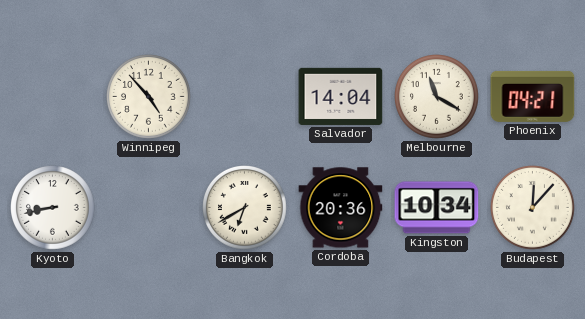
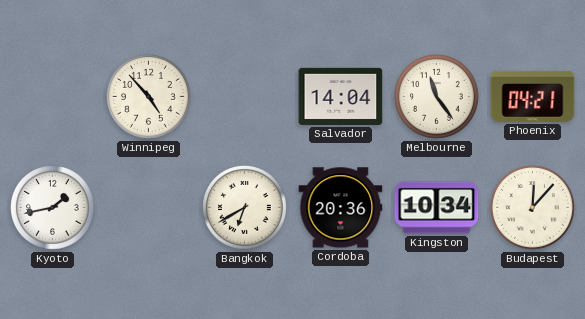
Melbourne: 11:20 -> 11:24 (437, 97)
Kyoto: 8:43 -> 1:43 (53, 208)
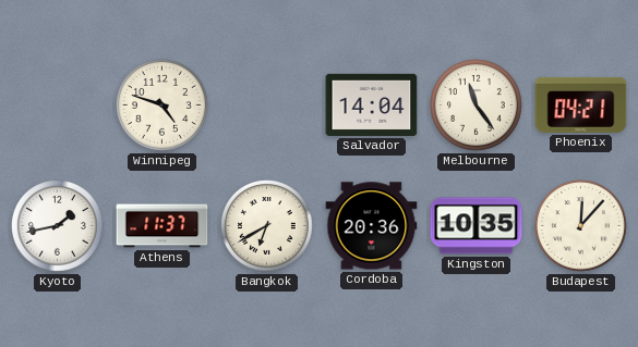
Winnipeg: 4:53 -> 4:48 (162, 106)
Athens: none -> 11:37 (162, 226)
Kingston: 10:34 -> 10:35 (477, 226)
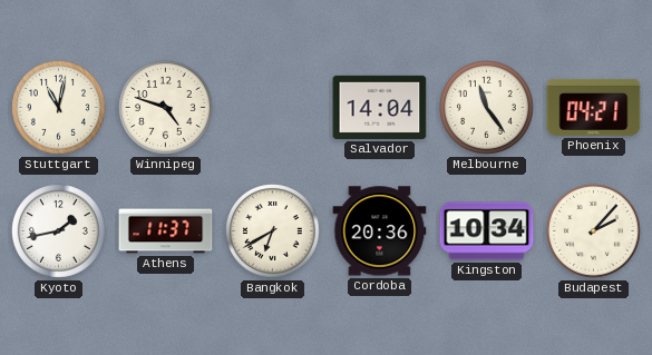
Stuttgart: none -> 11:02 (59, 108)
Kingston: 10:35 -> 10:34 (487, 231)
Budapest: 12:07 -> 2:07 (594, 231)
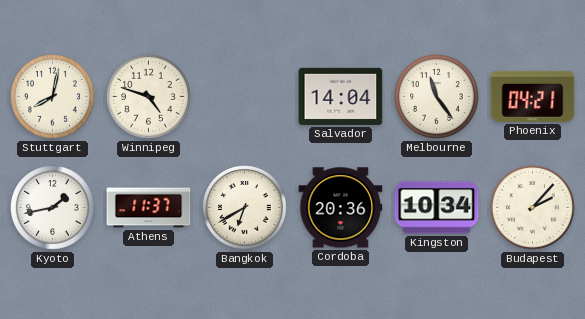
Stuttgart: 11:02 -> 8:02 (53, 97)
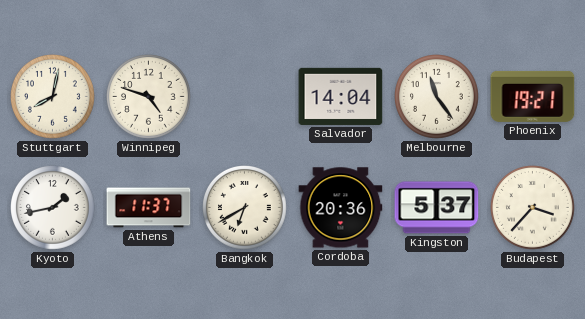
Phoenix: 04:21 -> 19:21 (533, 96)
Kingston: 10:34 -> 5:37 (437, 208)
Budapest: 2:07 -> 3:37 (533, 208)
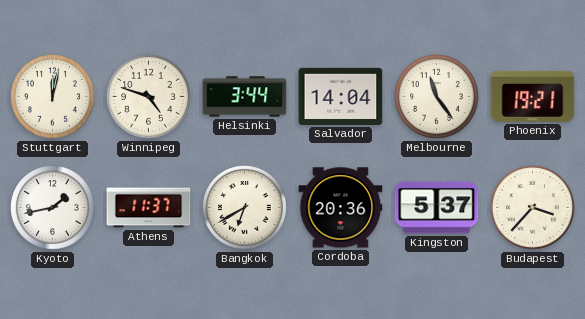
Stuttgart: 8:02 -> 12:02 (53, 97)
Helsinki: none -> 3:44 (245, 97)
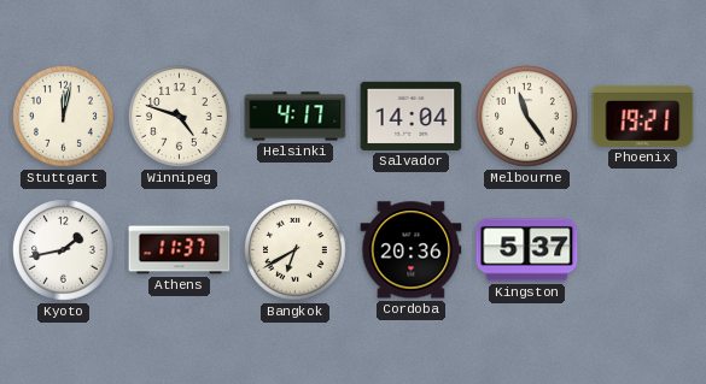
Helsinki: 3:44 -> 4:17 (296, 117)
Budapest: 3:37 -> none (533, 208)
